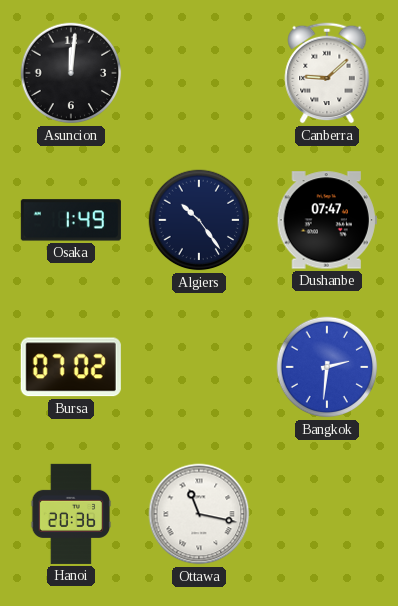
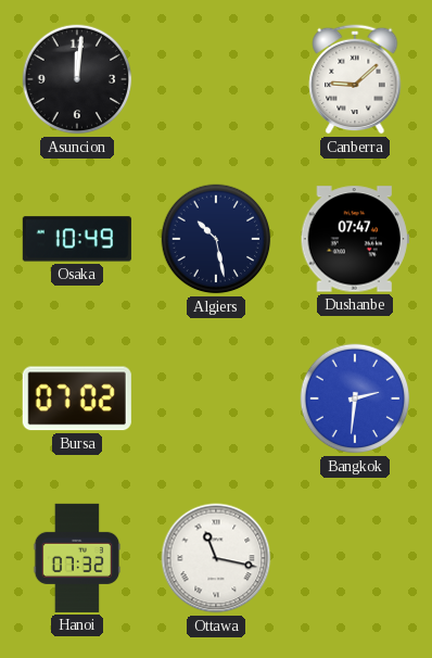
Osaka: 1:49 -> 10:49 (77, 239)
Algiers: 10:24 -> 10:28 (216, 239)
Hanoi: 20:36 -> 07:32 (77, 558)
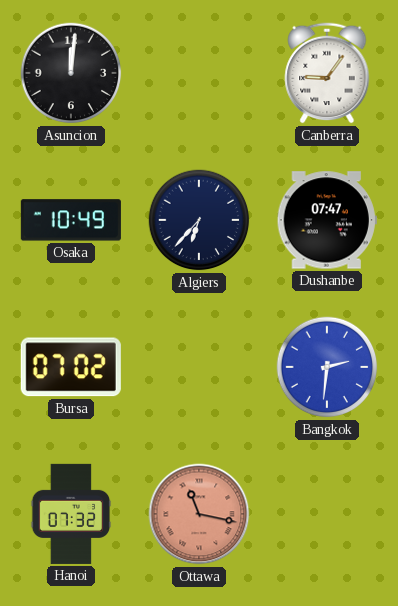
Canberra: 9:08 -> 9:06 (327, 73)
Algiers: 10:28 -> 6:37 (199, 220)
Ottawa dial: white -> salmon (199, 514)
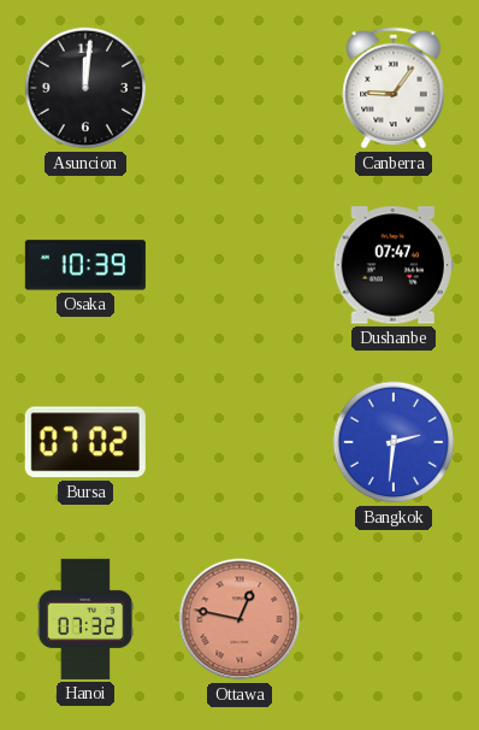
Osaka: 10:49 -> 10:39 (85, 265)
Algiers: 6:37 -> none (199, 220)
Ottawa: 11:17 -> 12:47 (239, 619)
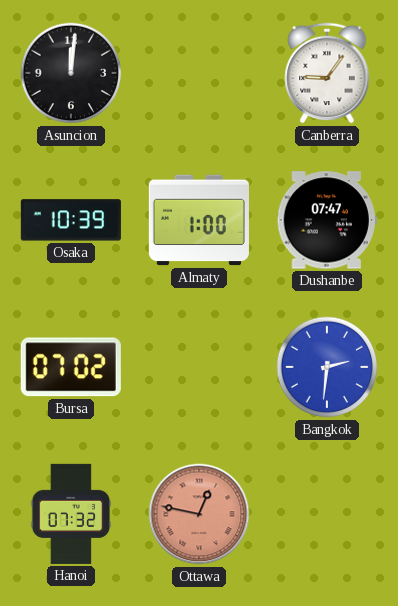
Almaty: none -> 1:00 (199, 220)
